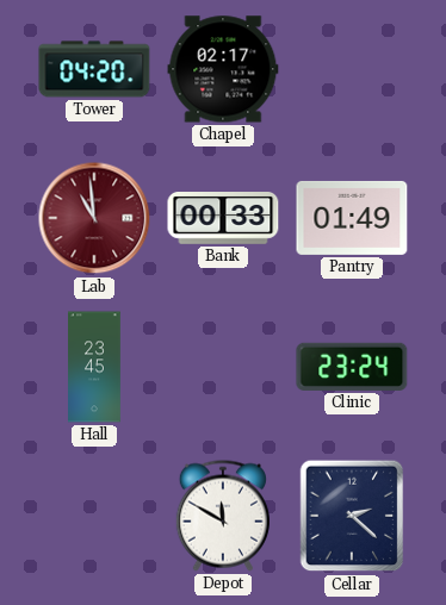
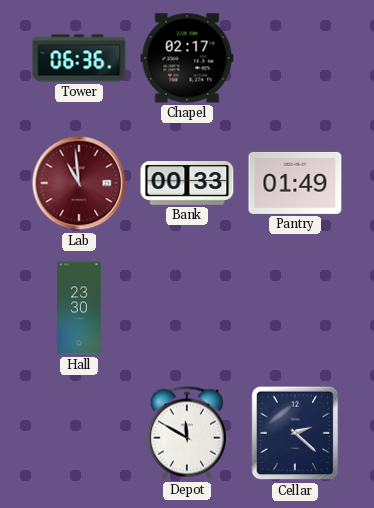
Tower: 04:20 -> 06:36 (79, 58)
Hall: 23:45 -> 23:30 (80, 308)
Clinic: 23:24 -> none (352, 367)
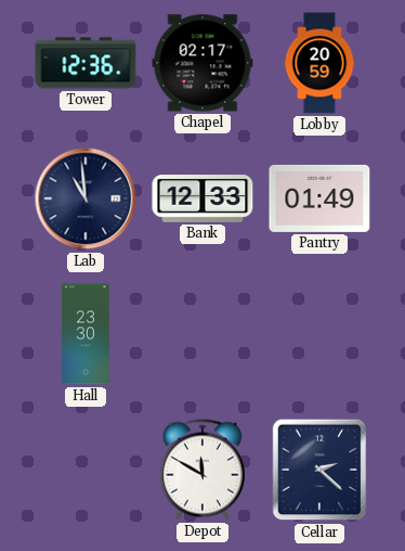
Tower: 06:36 -> 12:36 (86, 63)
Lobby: none -> 20:59 (319, 63)
Lab dial: burgundy -> navy (86, 198)
Bank: 00:33 -> 12:33 (203, 200)
